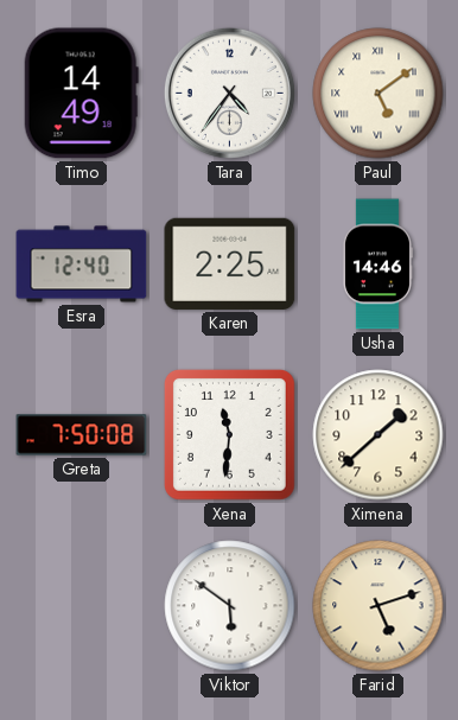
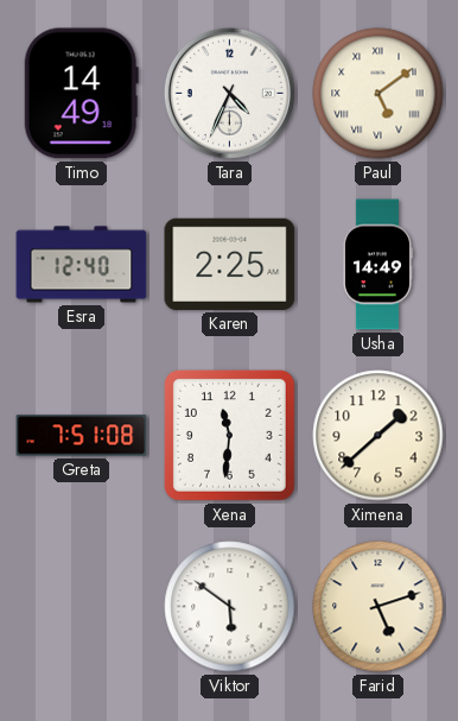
Tara: 4:36 -> 4:34 (229, 93)
Usha: 14:46 -> 14:49 (377, 265)
Greta: 7:50 -> 7:51 (82, 436)
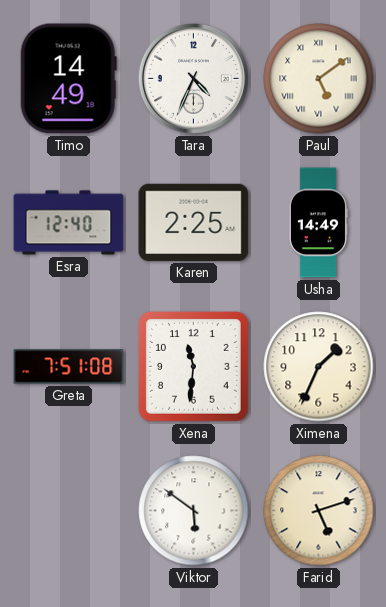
Ximena: 1:38 -> 1:34 (319, 367)
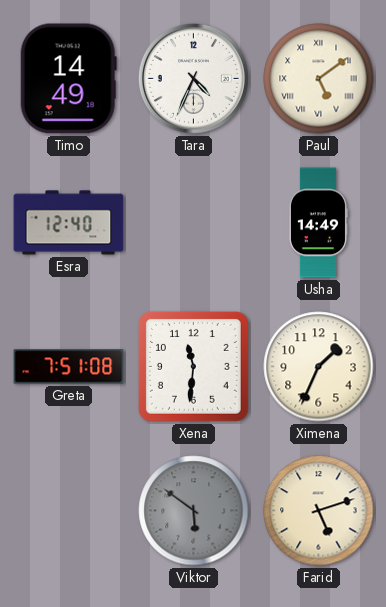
Karen: 2:25 -> none (194, 222)
Viktor dial: white -> grey (194, 511)
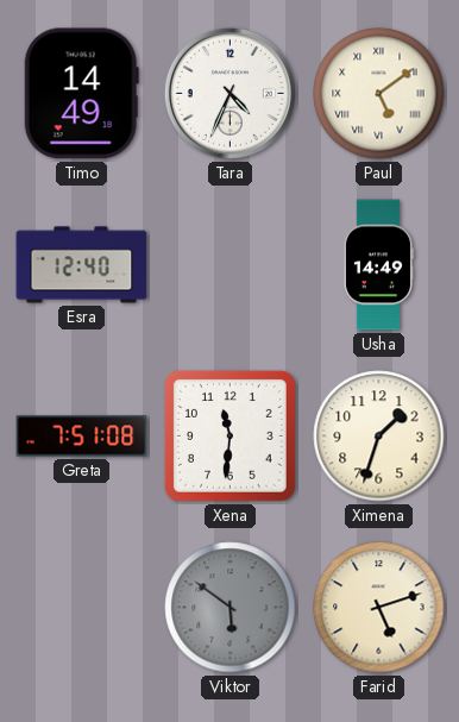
Ximena: 1:34 -> 1:33 (379, 437)
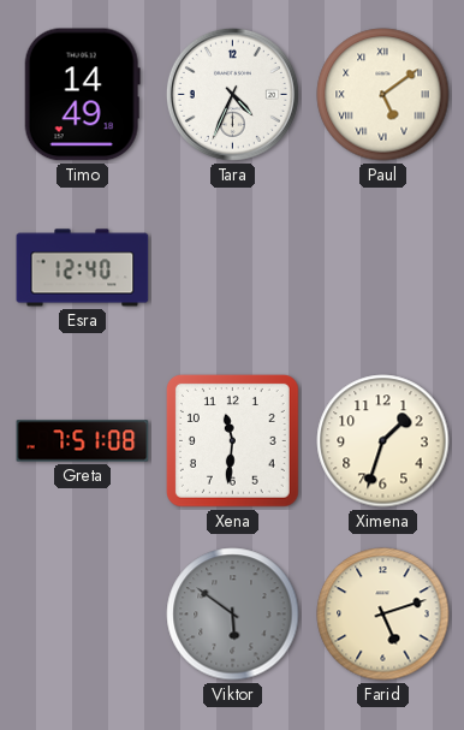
Usha: 14:49 -> none (378, 265)
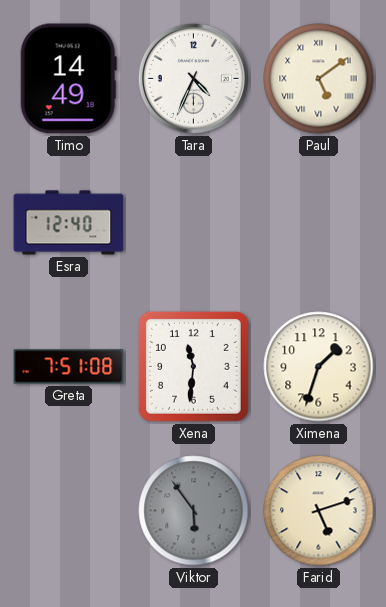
Viktor: 5:51 -> 5:54 (194, 511)
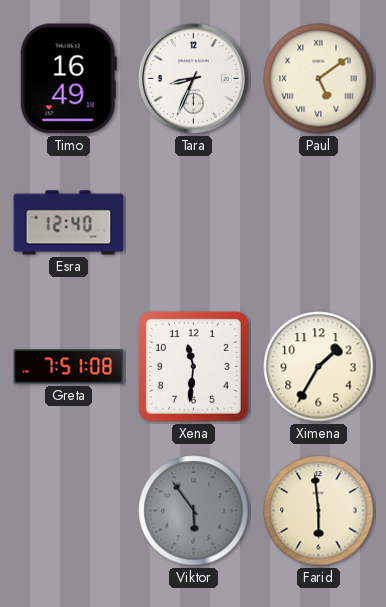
Timo: 14:49 -> 16:49 (68, 79)
Tara: 4:34 -> 8:34 (193, 78)
Ximena: 1:33 -> 1:35 (319, 367)
Farid: 5:12 -> 5:59 (319, 511)
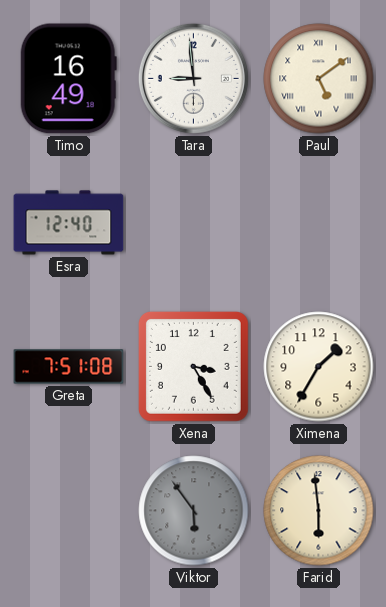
Tara: 8:34 -> 8:59 (193, 78)
Xena: 11:31 -> 3:25 (193, 366)
